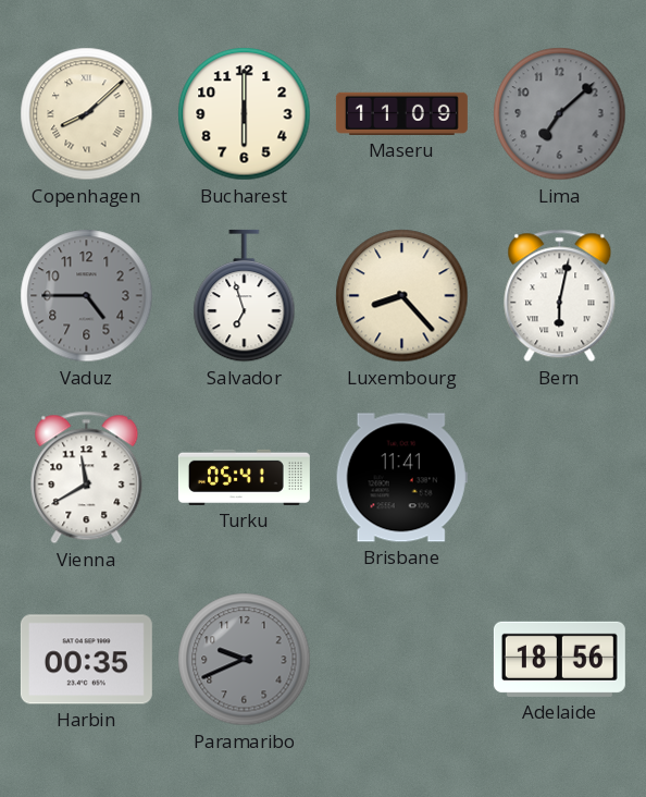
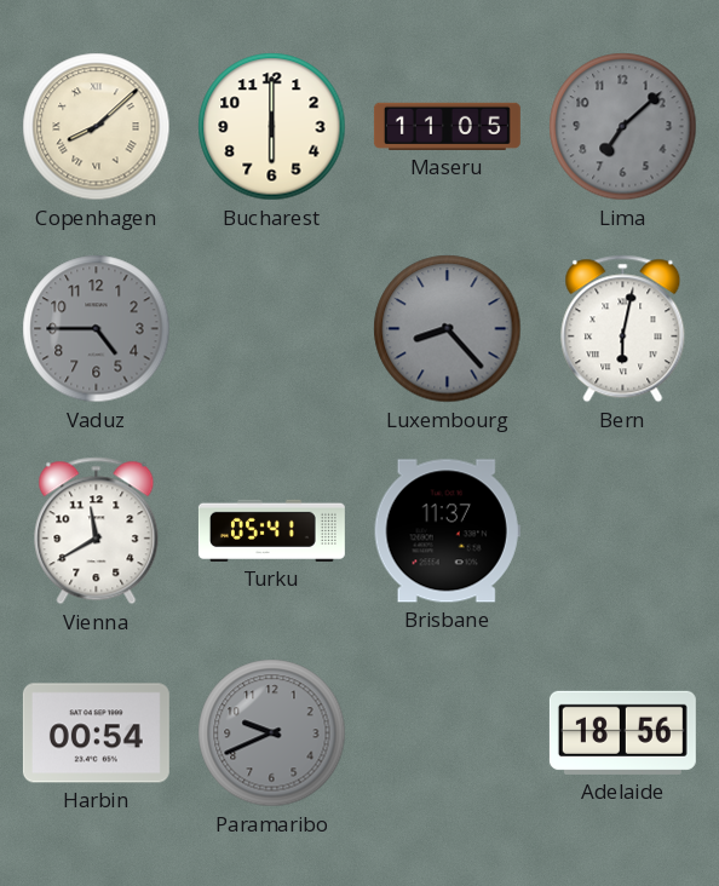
Maseru: 11:09 -> 11:05 (447, 126)
Salvador: 6:57 -> none (245, 296)
Luxembourg dial: cream -> grey (448, 329)
Brisbane: 11:41 -> 11:37 (447, 531)
Harbin: 00:35 -> 00:54 (96, 733)
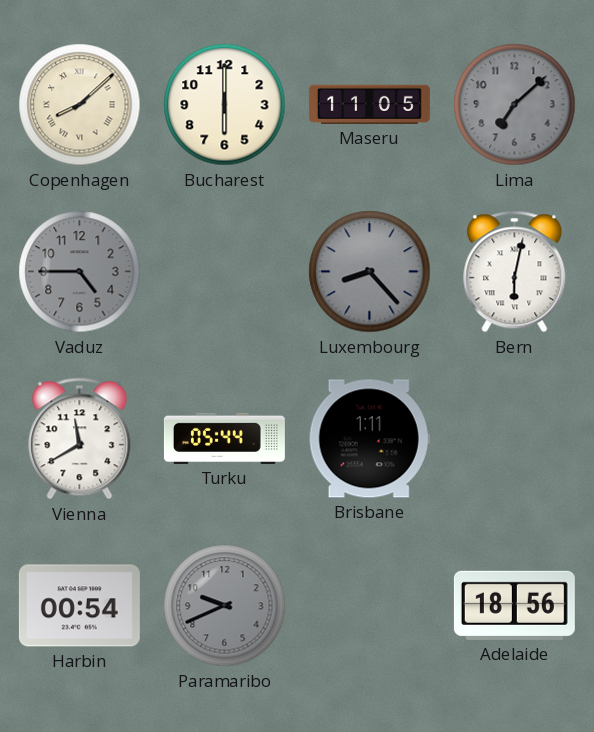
Turku: 05:41 -> 05:44 (224, 438)
Brisbane: 11:37 -> 1:11 (369, 439)
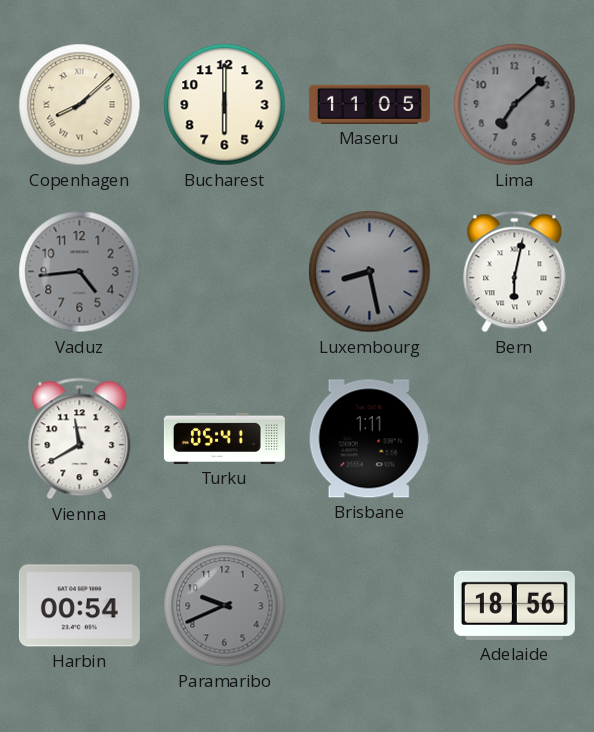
Vaduz: 4:45 -> 4:44 (80, 272)
Luxembourg: 8:23 -> 8:28 (370, 272)
Turku: 05:44 -> 05:41 (224, 438)
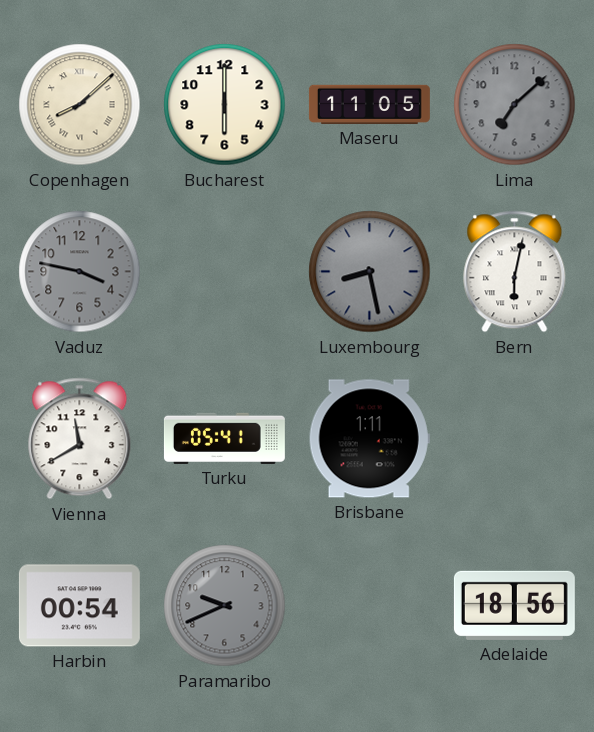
Vaduz: 4:44 -> 3:47 (80, 272)
